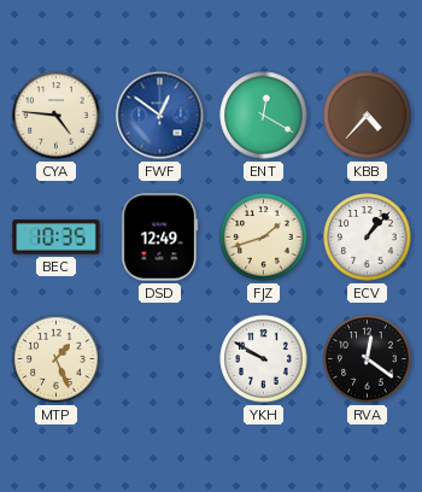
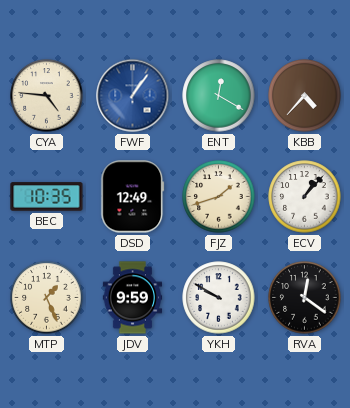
FWF: 12:51 -> 1:06 (133, 96)
JDV: none -> 9:59 (133, 298)
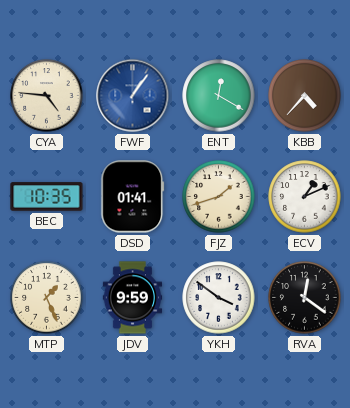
DSD: 12:49 -> 01:41 (133, 197)
ECV: 1:07 -> 1:11 (305, 197)
YKH: 9:50 -> 3:51 (219, 298)
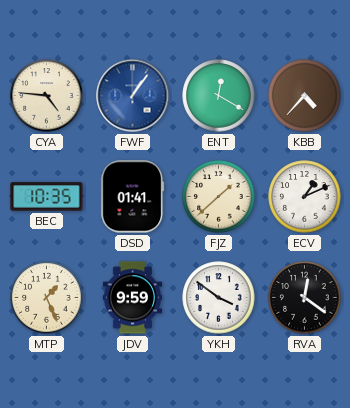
FJZ: 1:42 -> 1:38 (219, 197)
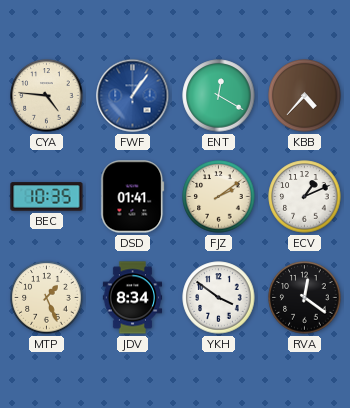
FJZ: 1:38 -> 2:09 (219, 197)
JDV: 9:59 -> 8:34 (133, 298)
